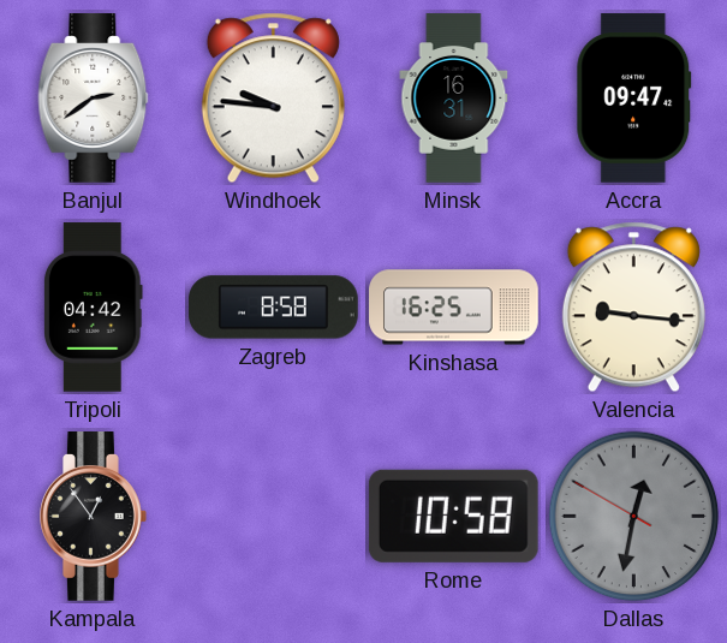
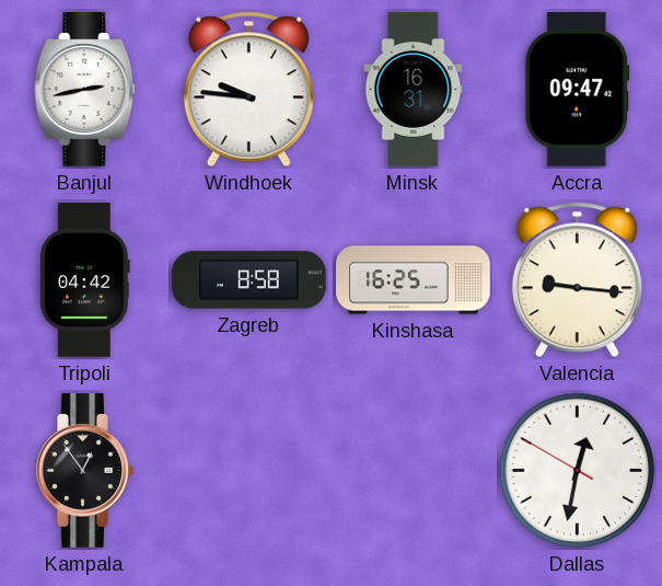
Banjul: 2:39 -> 2:43 (85, 90)
Rome: 10:58 -> none (453, 516)
Dallas dial: grey -> white (578, 471)
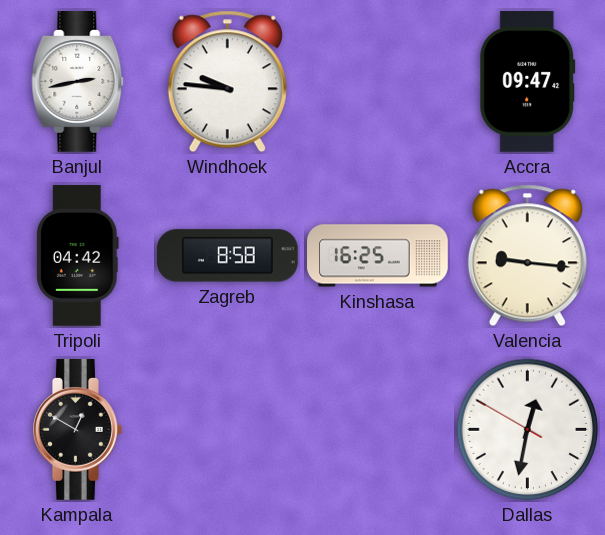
Minsk: 16:31 -> none (414, 90)
Kampala: 12:54 -> 12:50 (78, 430)
